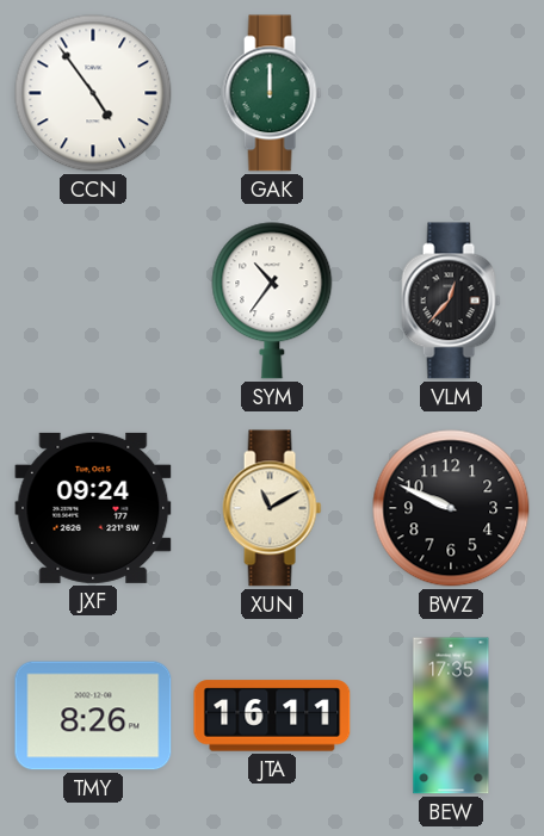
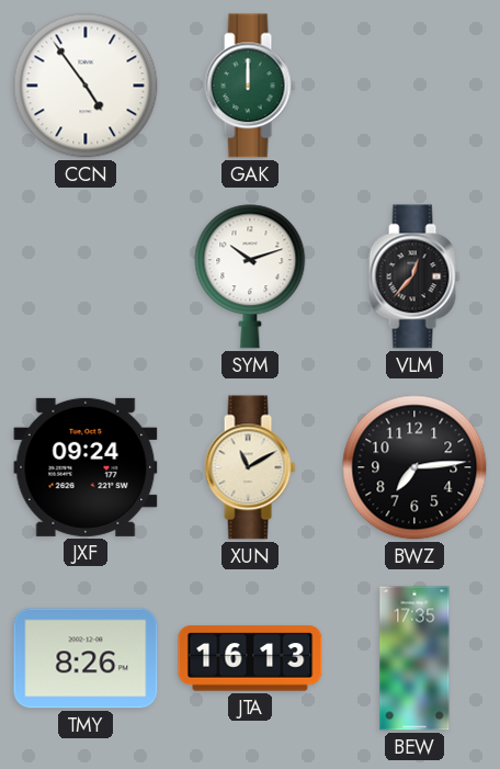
SYM: 10:36 -> 10:12 (250, 276)
BWZ: 9:49 -> 7:14 (414, 467)
JTA: 16:11 -> 16:13 (250, 658)
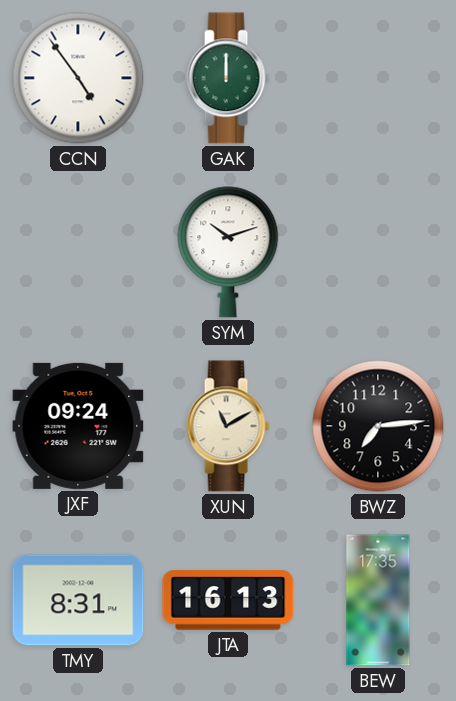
VLM: 12:37 -> none (414, 276)
TMY: 8:26 -> 8:31 (78, 600)
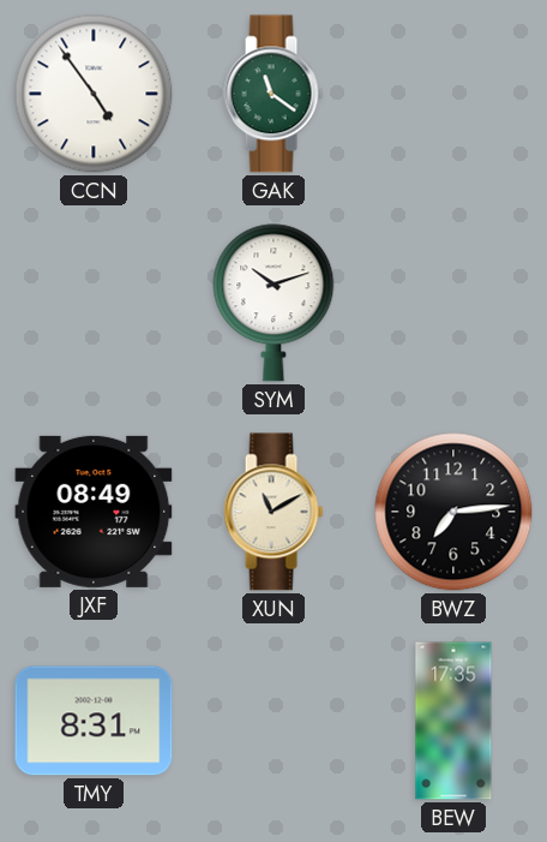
GAK: 12:00 -> 11:21 (273, 94)
JXF: 09:24 -> 08:49 (94, 512)
JTA: 16:13 -> none (228, 600)
